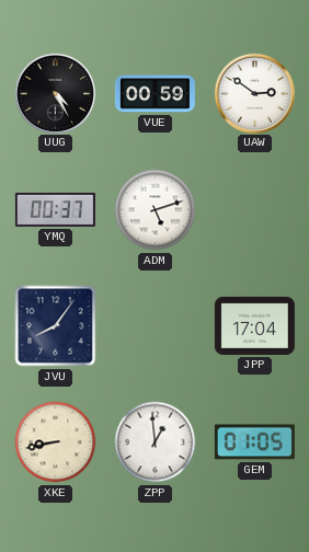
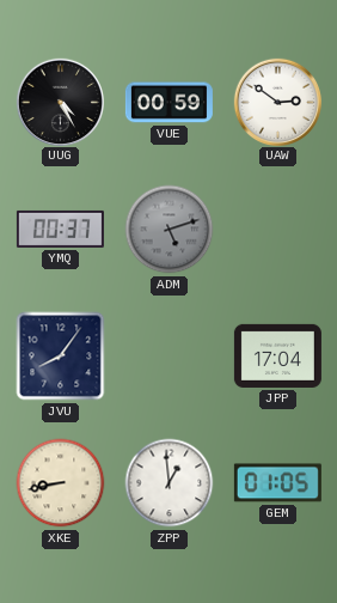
ADM dial: white -> grey (170, 230)
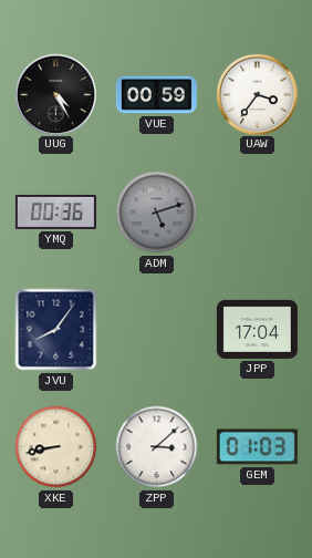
UAW: 2:51 -> 3:36 (257, 94)
YMQ: 00:37 -> 00:36 (55, 211)
ZPP: 12:59 -> 3:08 (157, 447)
GEM: 01:05 -> 01:03 (257, 447)
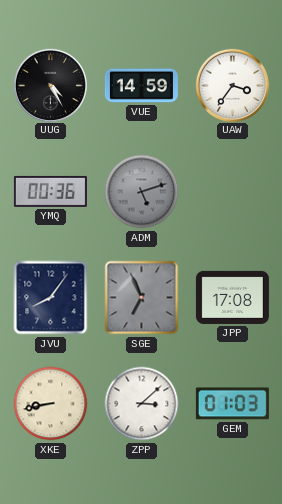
VUE: 00:59 -> 14:59 (141, 86)
SGE: none -> 6:56 (142, 298)
JPP: 17:04 -> 17:08 (232, 297)
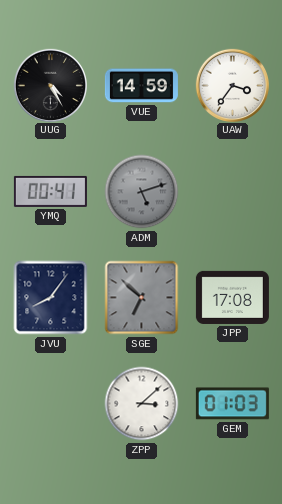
YMQ: 00:36 -> 00:41 (50, 191)
SGE: 6:56 -> 6:52 (142, 298)
XKE: 8:43 -> none (51, 404)
